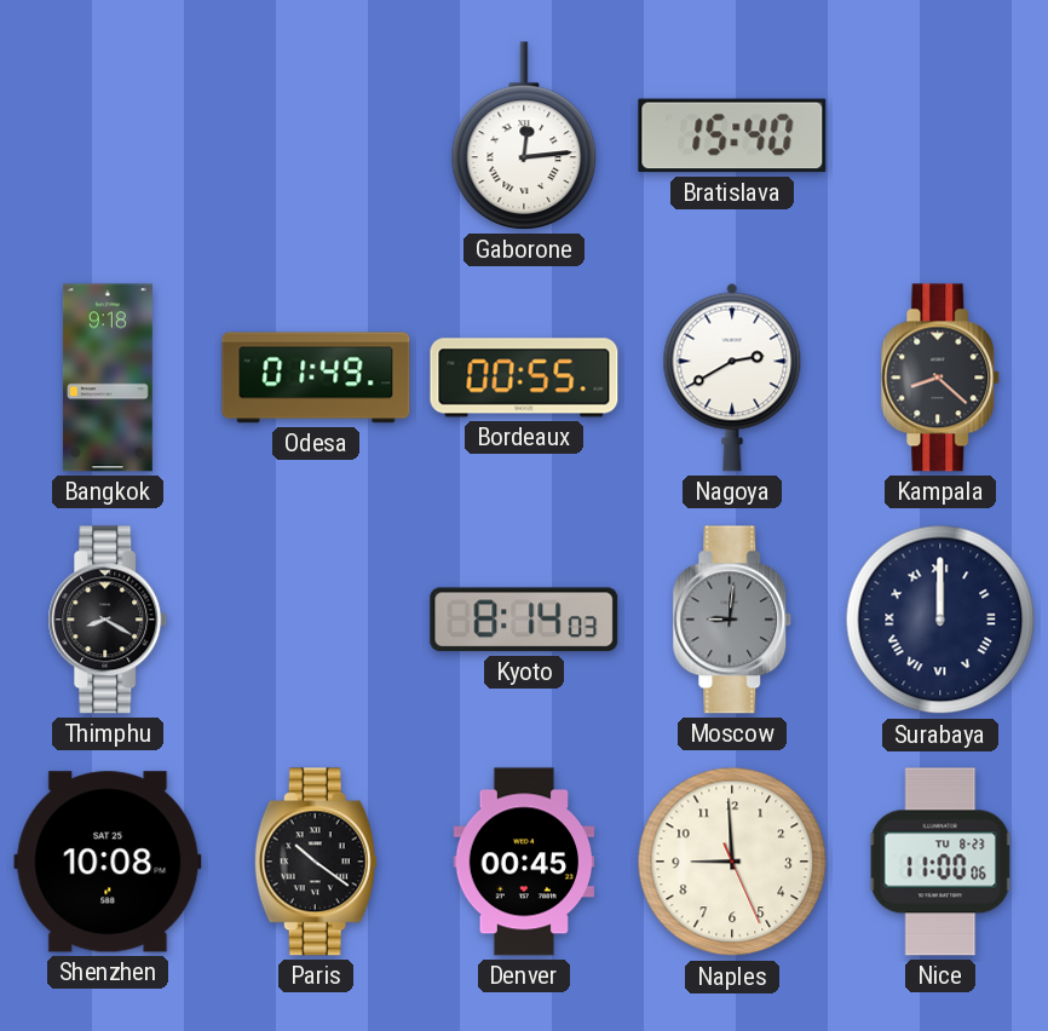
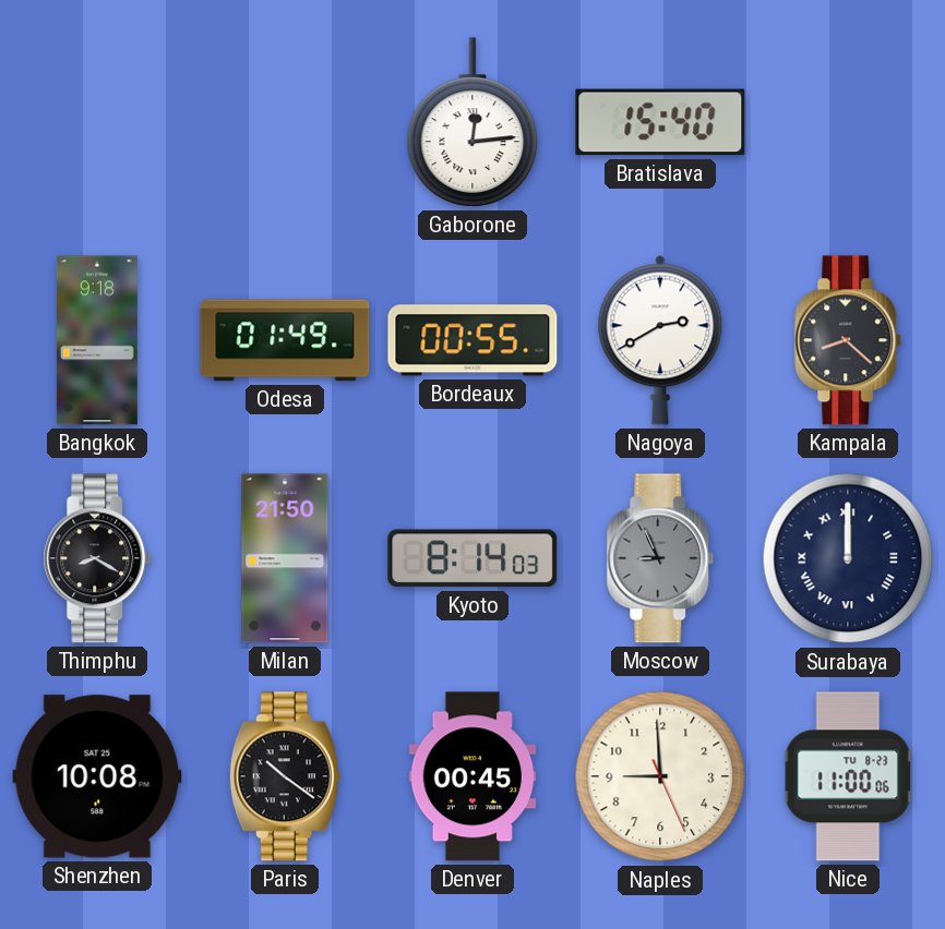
Milan: none -> 21:50 (285, 558)
Moscow: 9:01 -> 8:56 (660, 558)
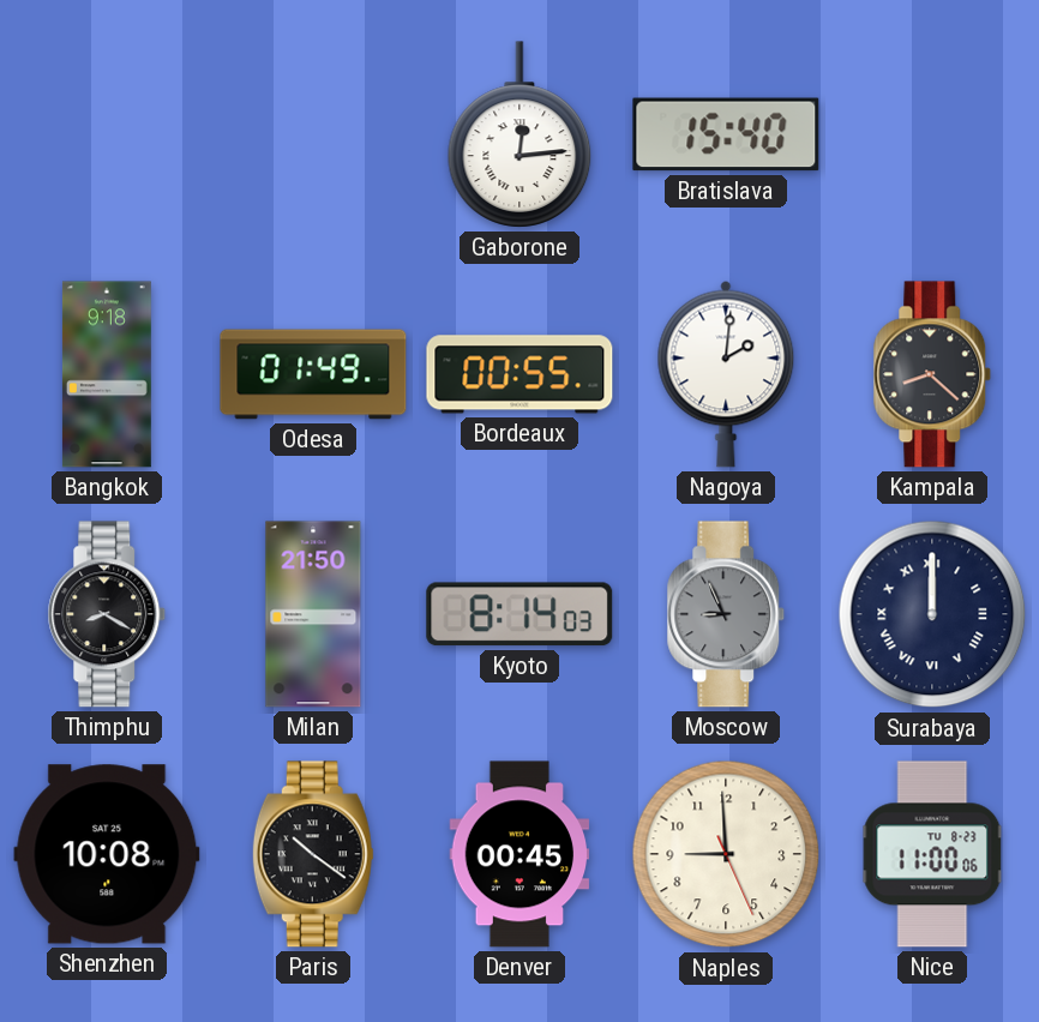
Nagoya: 2:40 -> 2:01 (726, 374)
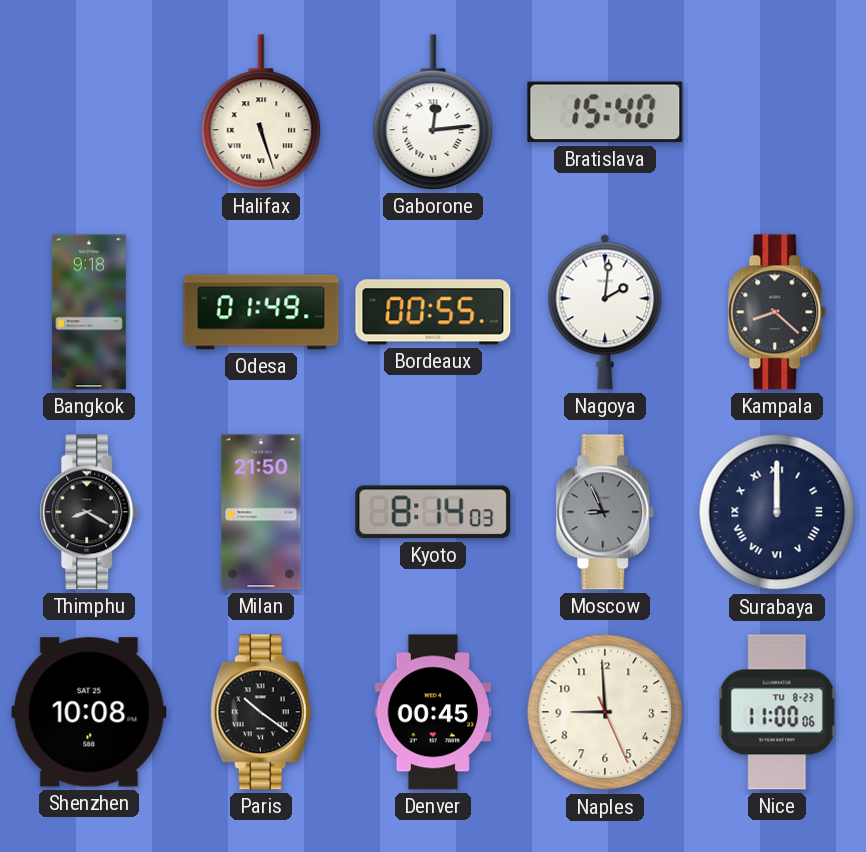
Halifax: none -> 5:27 (261, 112)
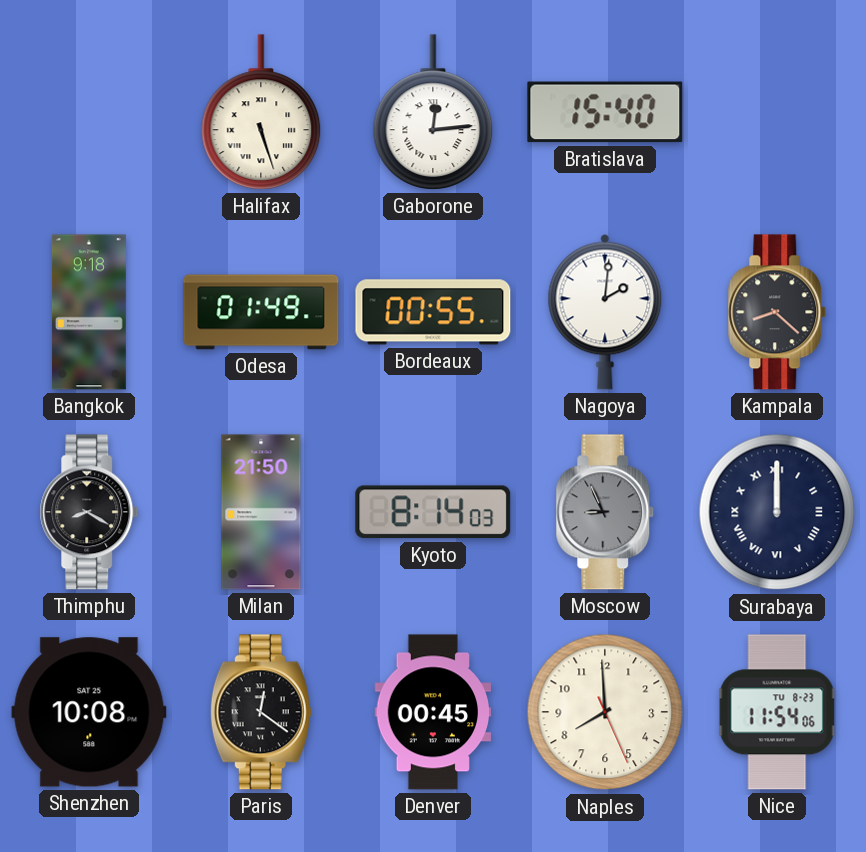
Paris: 10:21 -> 12:21 (261, 712)
Naples: 8:59 -> 7:59 (605, 712)
Nice: 11:00 -> 11:54 (777, 712)
